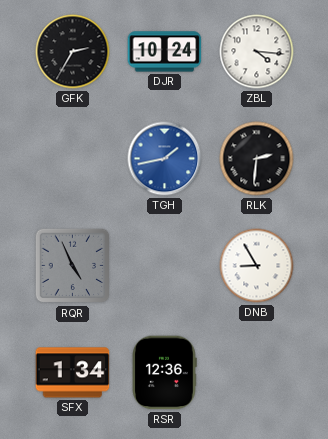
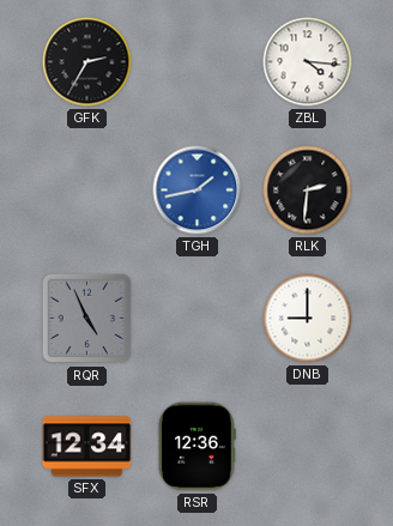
DJR: 10:24 -> none (165, 52)
DNB: 8:55 -> 9:00 (308, 319)
SFX: 1:34 -> 12:34 (87, 447)
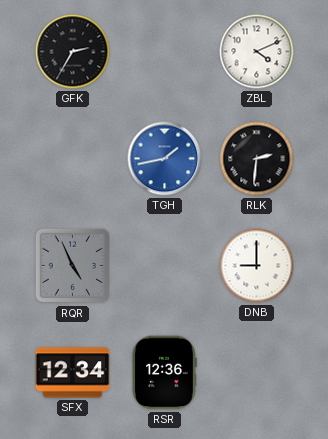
ZBL: 4:16 -> 4:11 (257, 52)
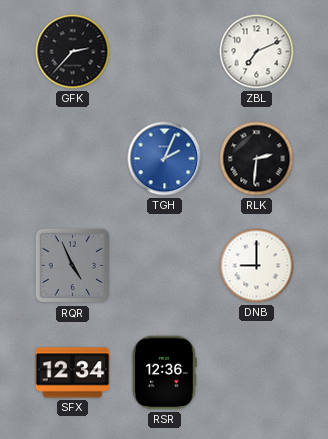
GFK: 2:35 -> 2:37 (73, 52)
ZBL: 4:11 -> 7:11 (257, 52)
TGH: 1:43 -> 2:04 (165, 159)
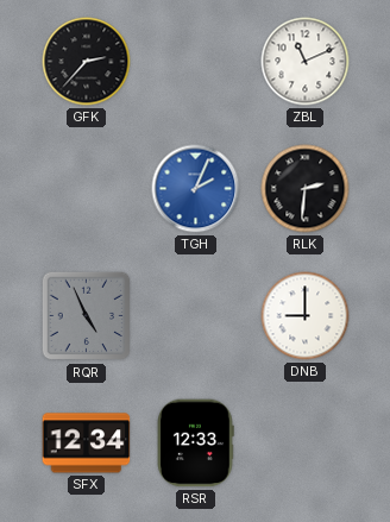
ZBL: 7:11 -> 11:11 (306, 62)
RSR: 12:36 -> 12:33 (195, 444)
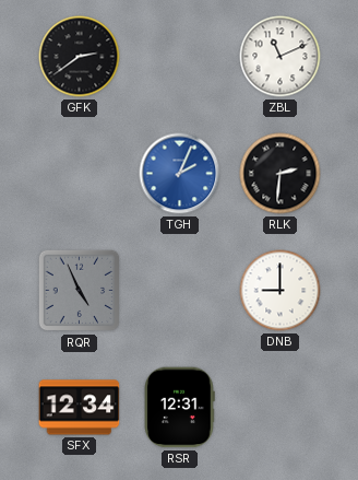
GFK: 2:37 -> 2:39 (80, 57)
RSR: 12:33 -> 12:31 (179, 408)
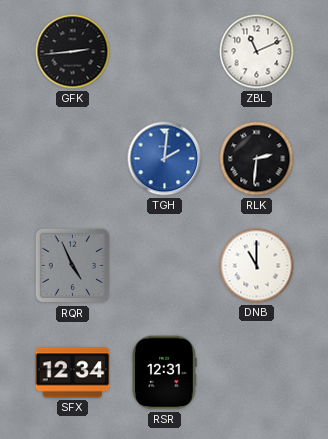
GFK: 2:39 -> 2:44 (73, 52)
TGH: 2:04 -> 2:01 (165, 159)
DNB: 9:00 -> 11:00 (257, 266)
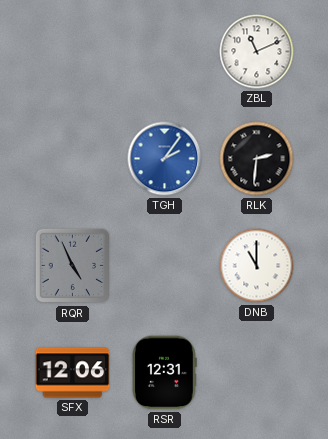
GFK: 2:44 -> none (73, 52)
TGH: 2:01 -> 2:06 (165, 159)
SFX: 12:34 -> 12:06 (73, 373)
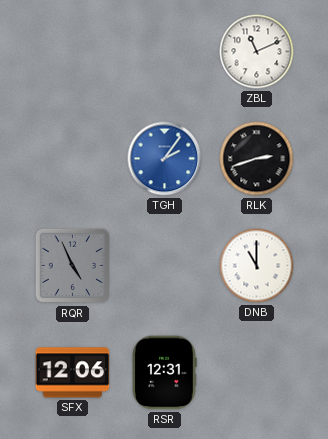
RLK: 2:31 -> 2:42 (257, 159)
